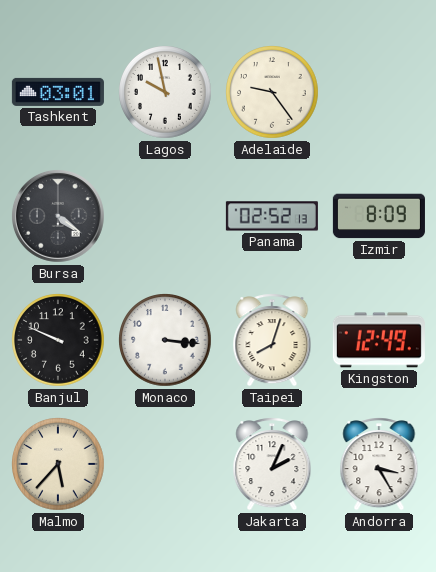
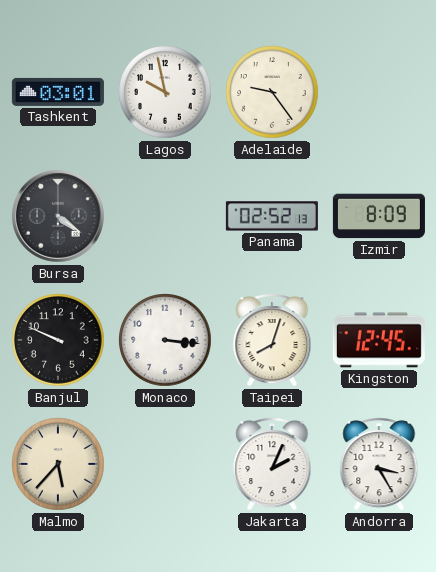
Kingston: 12:49 -> 12:45 (379, 340)
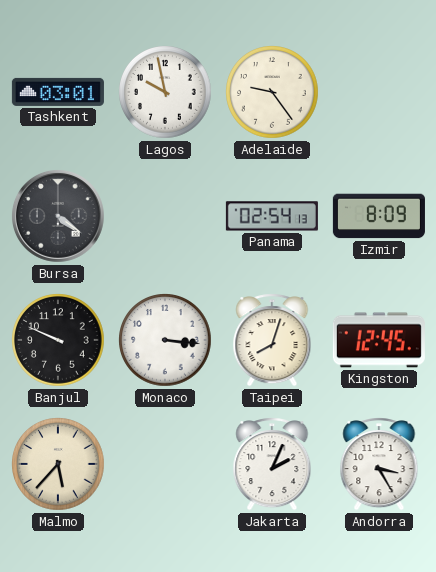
Panama: 02:52 -> 02:54 (272, 216)
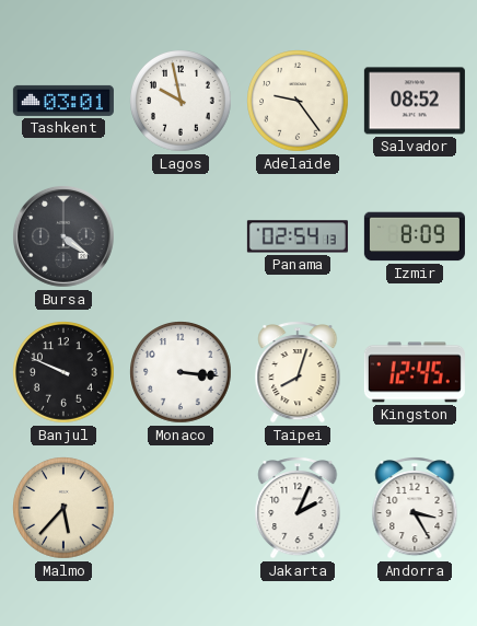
Salvador: none -> 08:52 (415, 101)
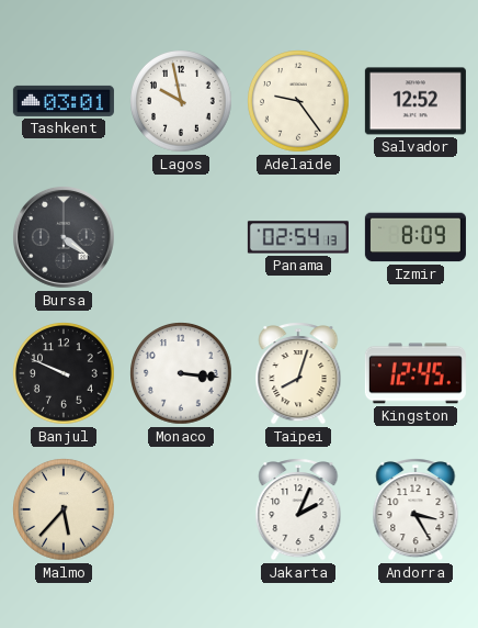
Salvador: 08:52 -> 12:52 (416, 101)
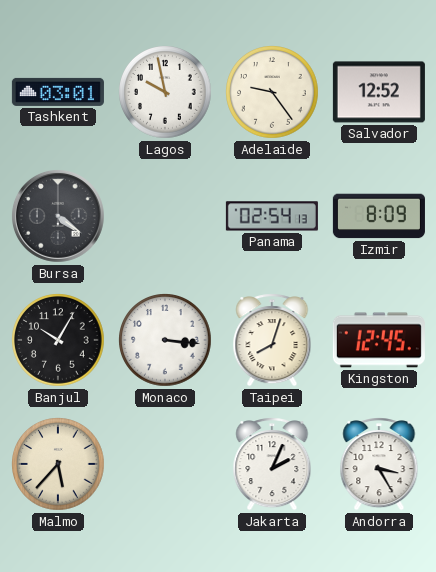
Banjul: 9:49 -> 10:05 (58, 340)
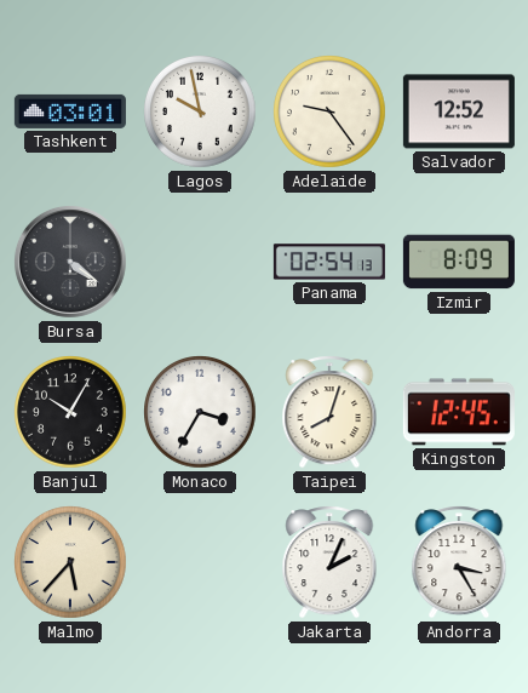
Monaco: 3:16 -> 3:35 (200, 412)
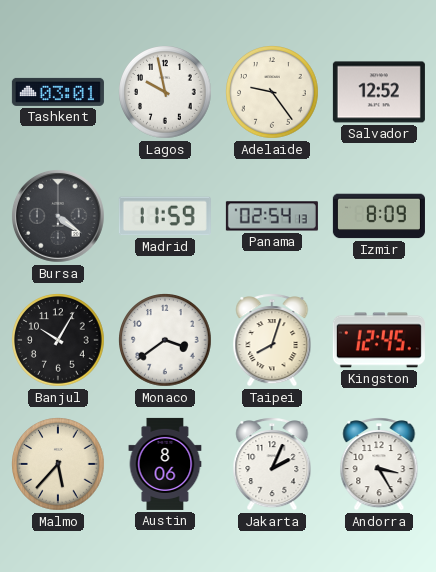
Madrid: none -> 11:59 (165, 216)
Monaco: 3:35 -> 3:39 (165, 340)
Austin: none -> 8:06 (165, 464)
